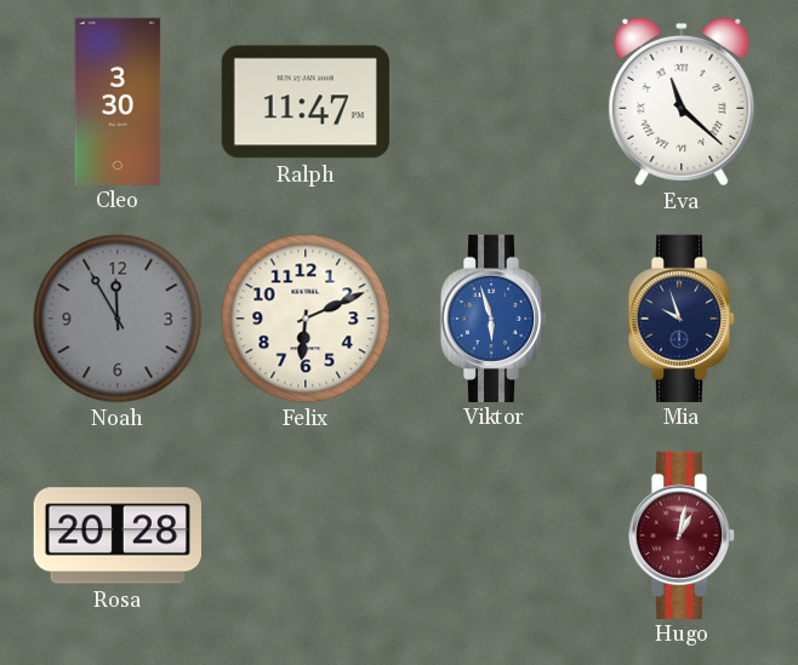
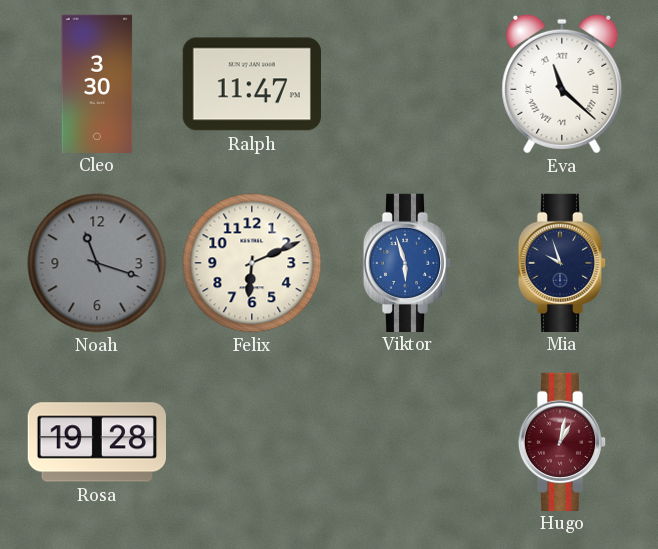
Noah: 11:55 -> 11:18 (97, 263)
Rosa: 20:28 -> 19:28 (96, 442)
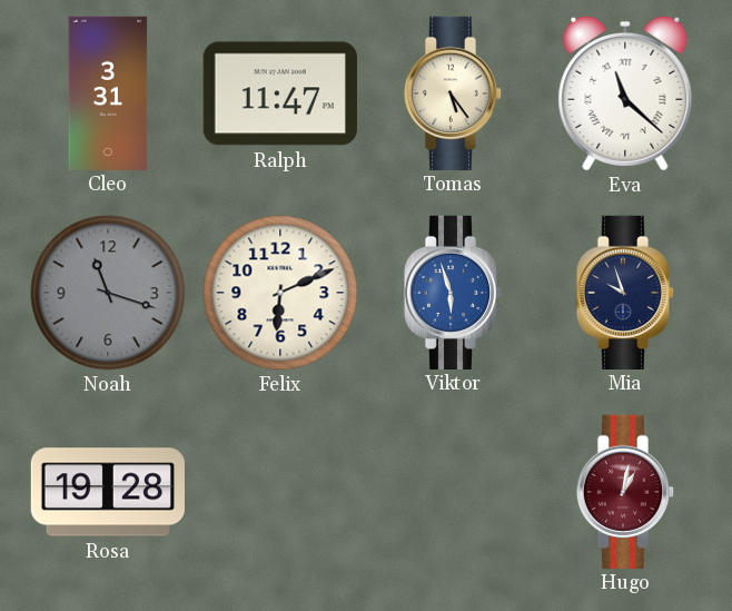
Cleo: 3:30 -> 3:31 (108, 92)
Tomas: none -> 5:24 (453, 92)
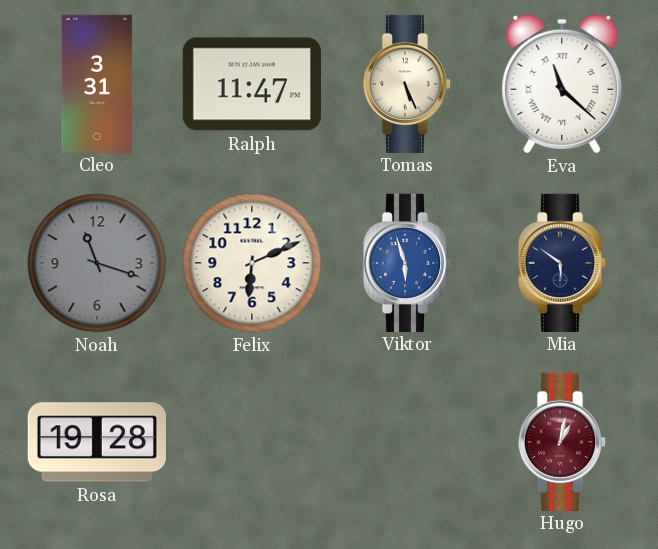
Tomas: 5:24 -> 5:26 (407, 83)
Mia: 9:57 -> 5:51 (562, 262)
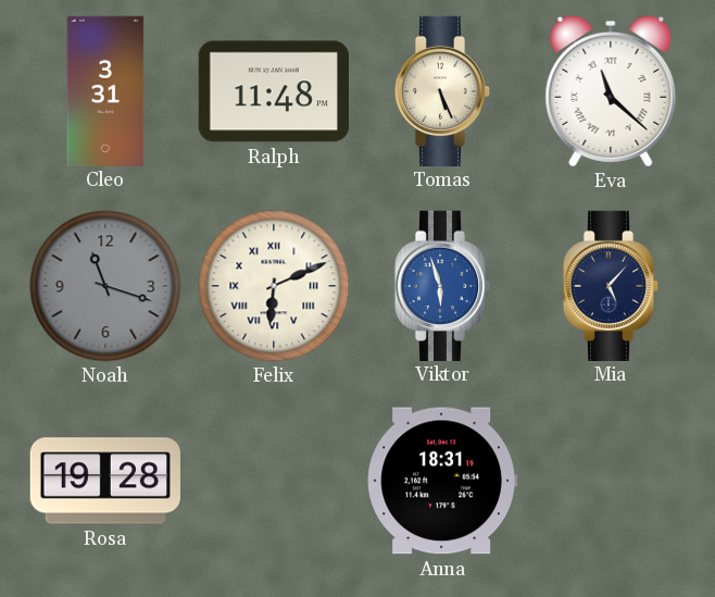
Ralph: 11:47 -> 11:48 (274, 91)
Felix numerals: Arabic -> Roman (274, 286)
Mia: 5:51 -> 5:07 (611, 285)
Anna: none -> 18:31 (442, 481)
Hugo: 1:02 -> none (562, 441)
